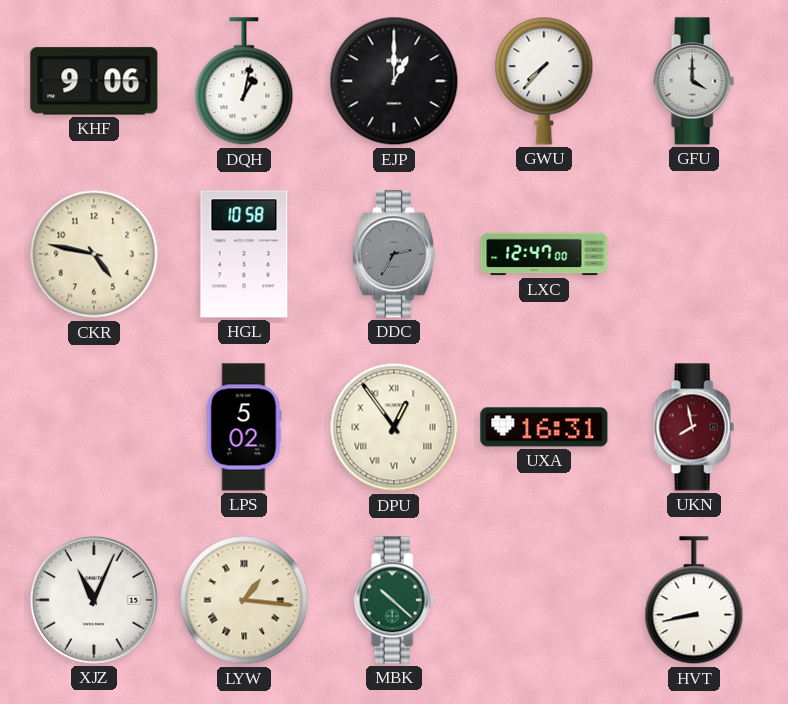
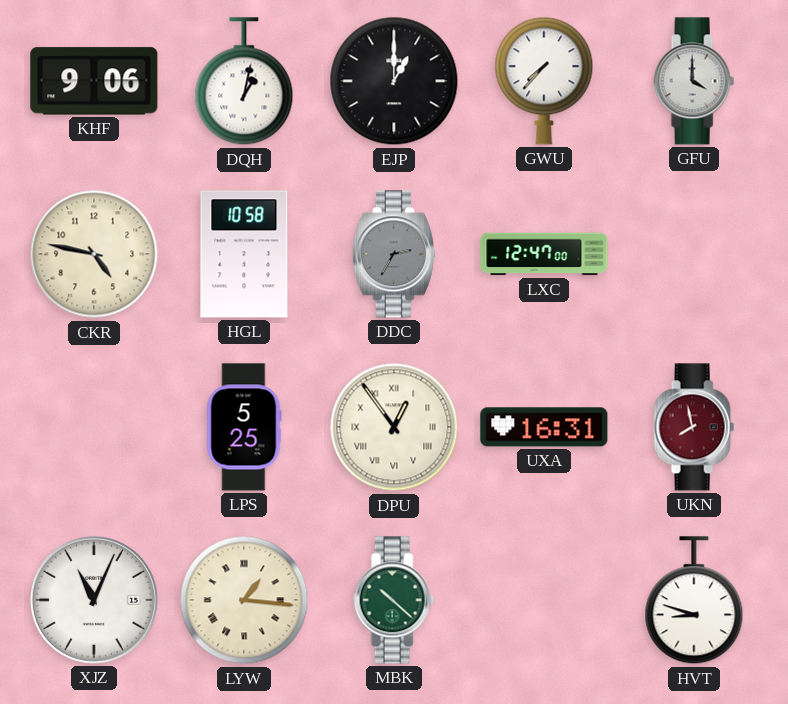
LPS: 5:02 -> 5:25 (244, 427)
HVT: 8:43 -> 8:48 (694, 601)
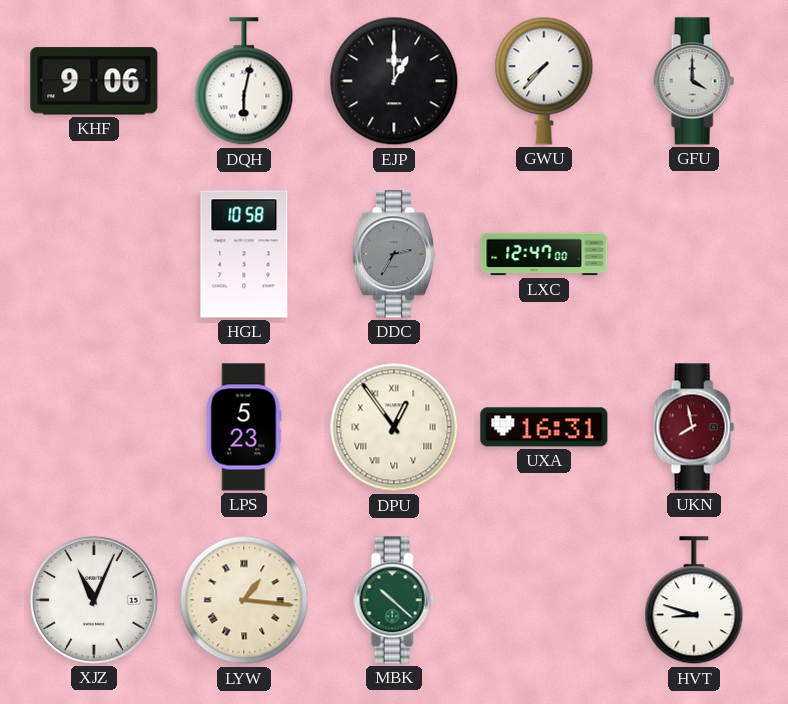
DQH: 1:02 -> 6:02 (244, 82)
CKR: 4:47 -> none (94, 254)
LPS: 5:25 -> 5:23 (244, 427)
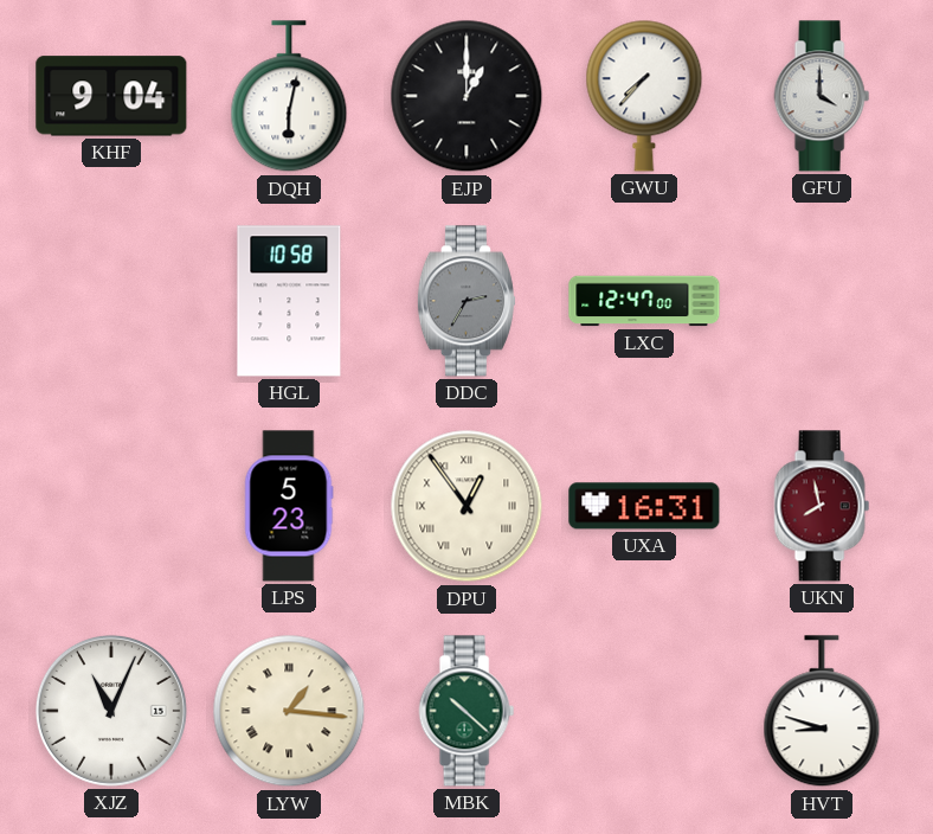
KHF: 9:06 -> 9:04 (111, 96)
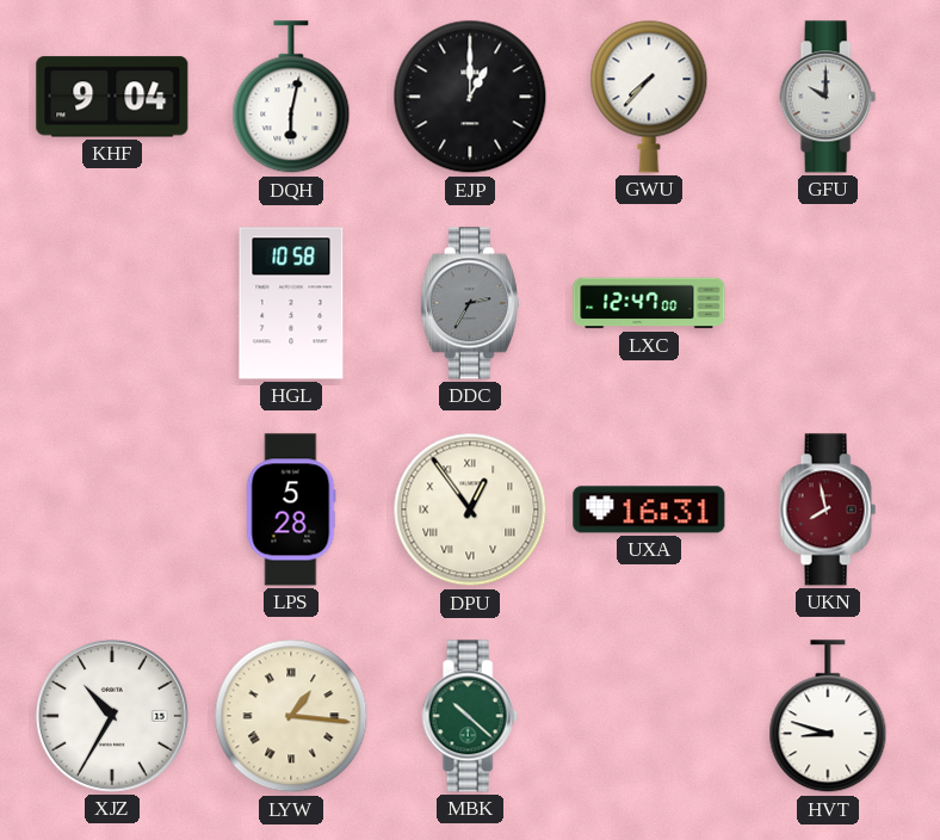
GFU: 4:00 -> 10:00 (828, 97)
LPS: 5:23 -> 5:28 (291, 509)
XJZ: 11:04 -> 10:35 (112, 716)
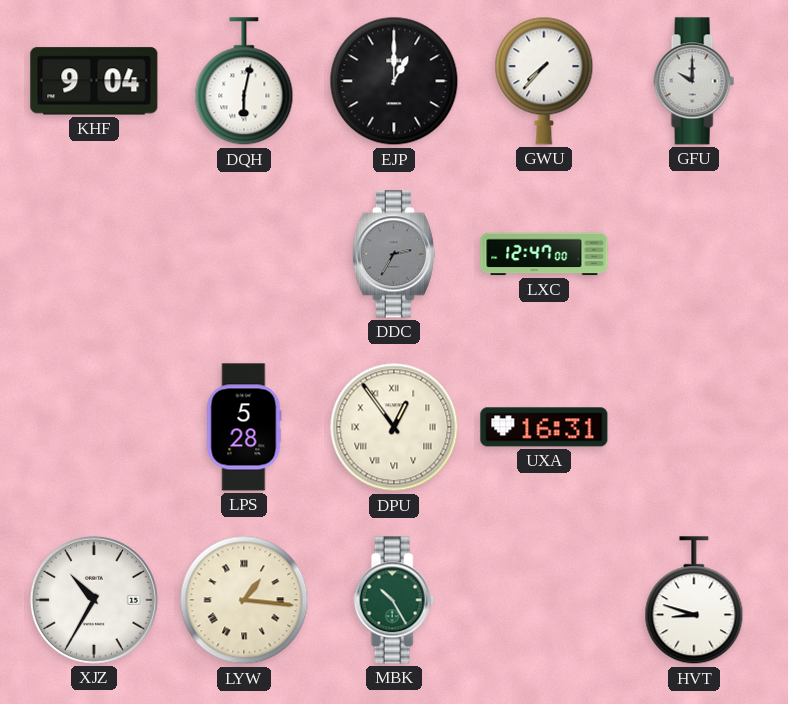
HGL: 10:58 -> none (291, 303)
UKN: 7:58 -> none (828, 509)
MBK: 10:22 -> 10:25 (394, 600)
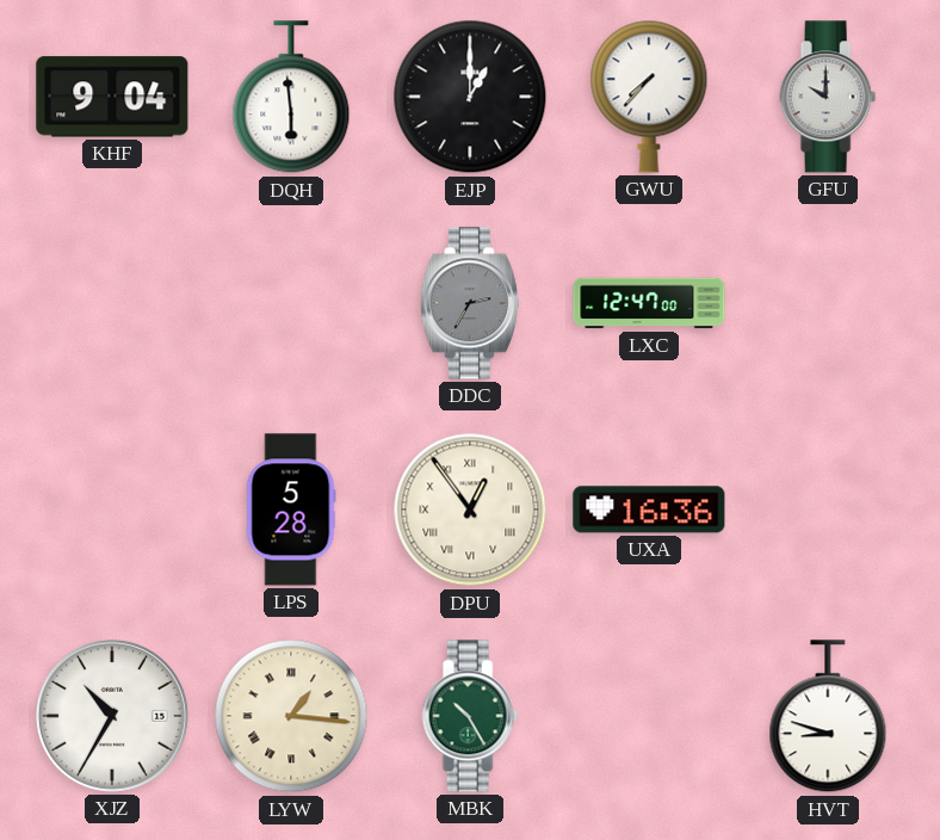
DQH: 6:02 -> 5:59 (291, 98)
UXA: 16:31 -> 16:36 (649, 509)
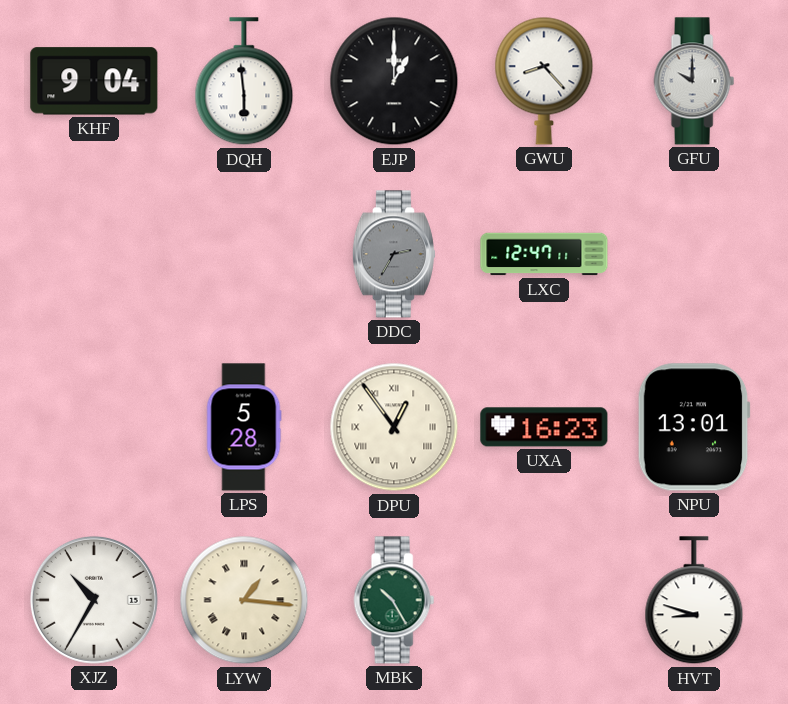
GWU: 7:37 -> 8:23 (544, 81)
LXC: 12:47:00 -> 12:47:11 (544, 254)
UXA: 16:36 -> 16:23 (544, 427)
NPU: none -> 13:01 (694, 427)
